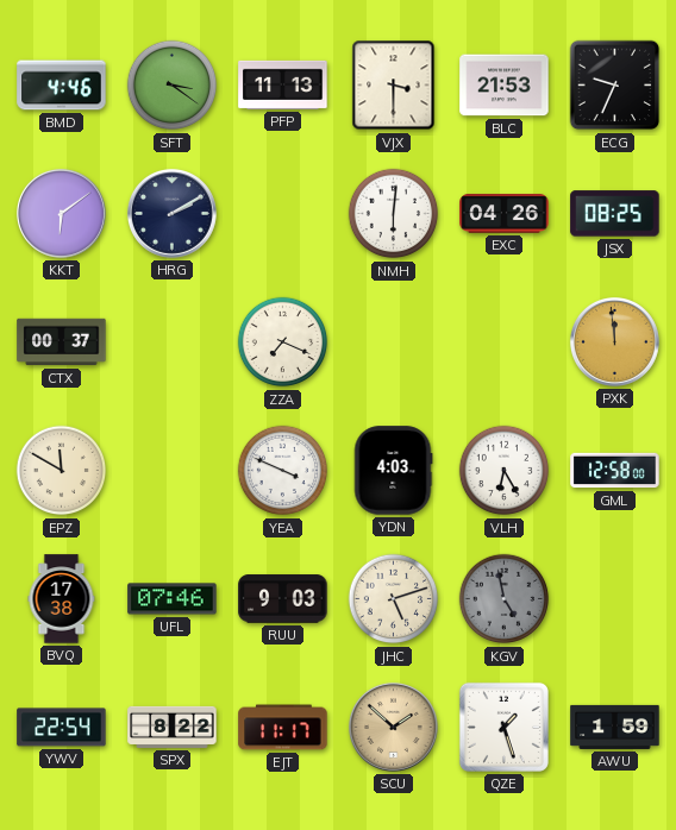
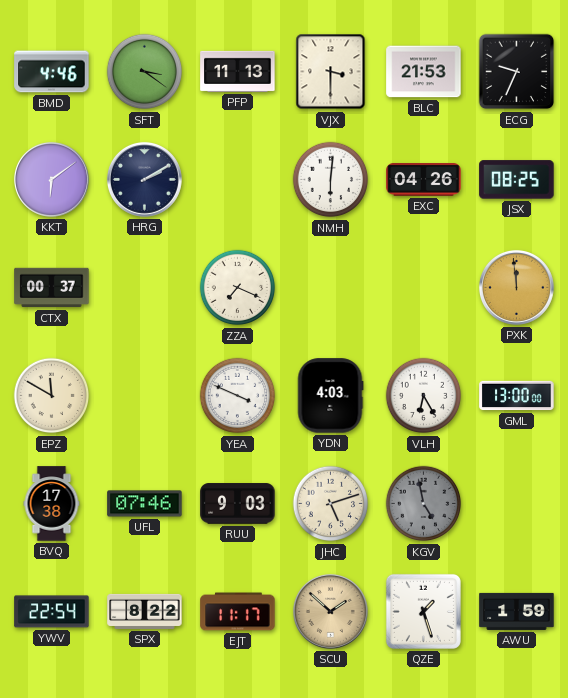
GML: 12:58 -> 13:00 (517, 396)
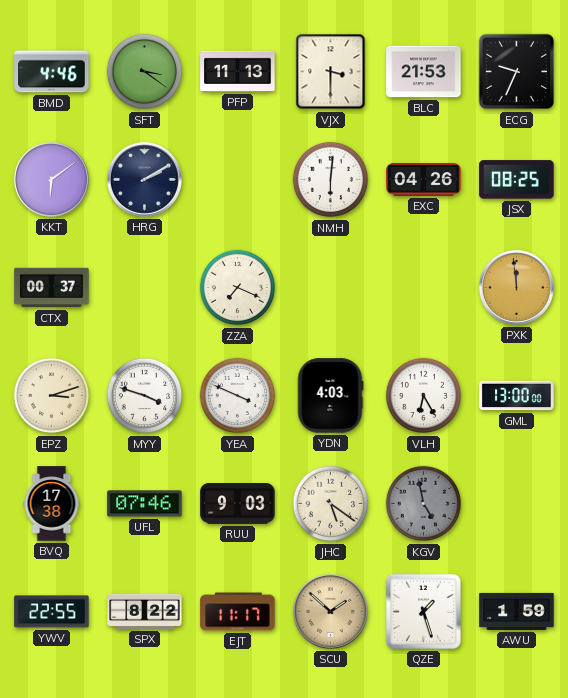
EPZ: 11:50 -> 3:12 (52, 396)
MYY: none -> 3:48 (145, 396)
JHC: 5:12 -> 5:21 (331, 504)
YWV: 22:54 -> 22:55 (52, 612)
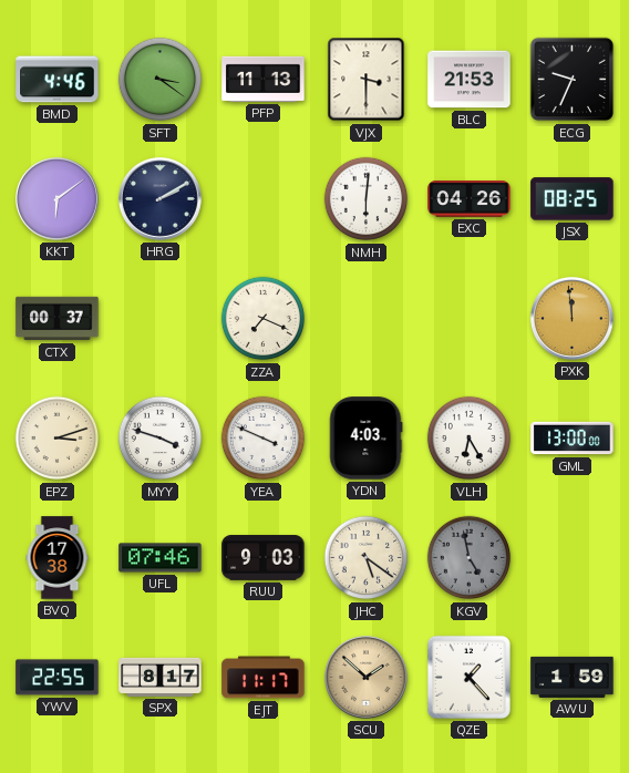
SPX: 8:22 -> 8:17 (161, 677)
QZE: 1:27 -> 1:23 (468, 677)
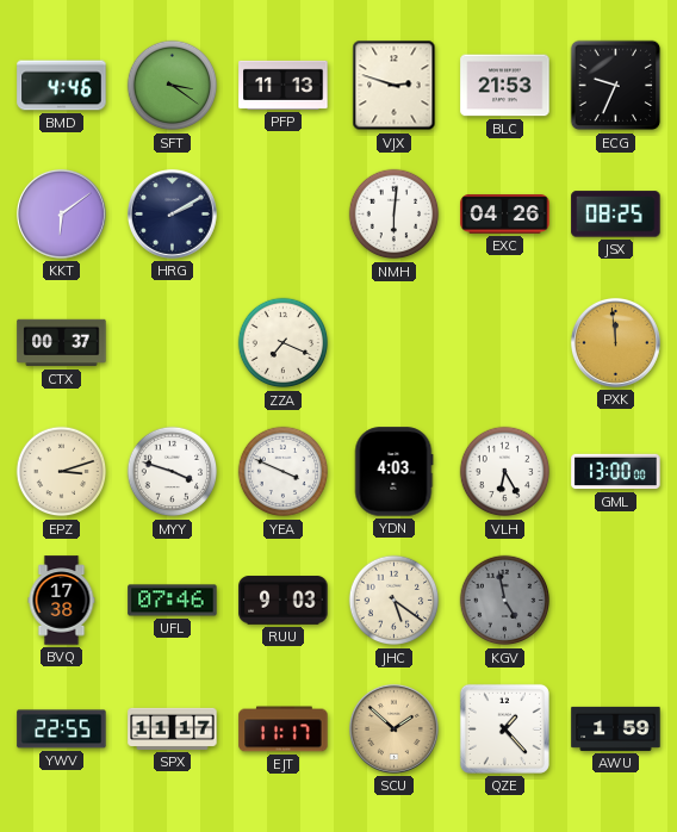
VJX: 3:30 -> 2:48 (395, 86)
SPX: 8:17 -> 11:17 (173, 728)
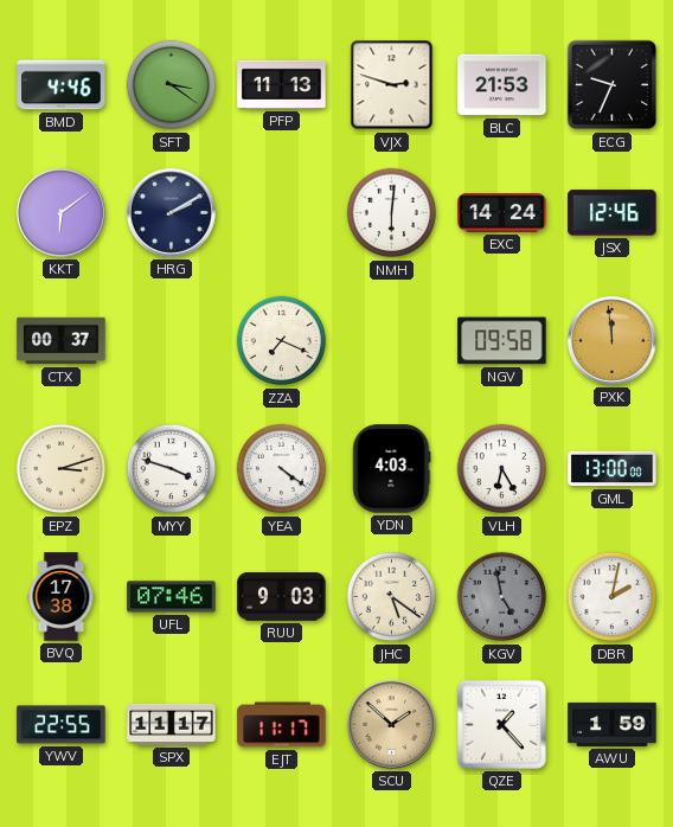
EXC: 04:26 -> 14:24 (502, 213)
JSX: 08:25 -> 12:46 (613, 213)
NGV: none -> 09:58 (502, 341)
YEA: 3:49 -> 4:21 (282, 469)
DBR: none -> 2:02 (613, 597)
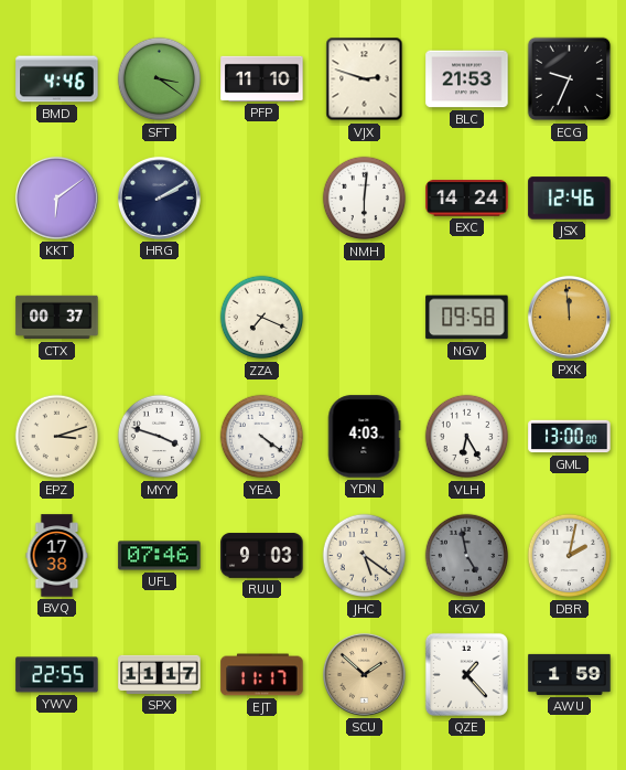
PFP: 11:13 -> 11:10 (262, 78)
